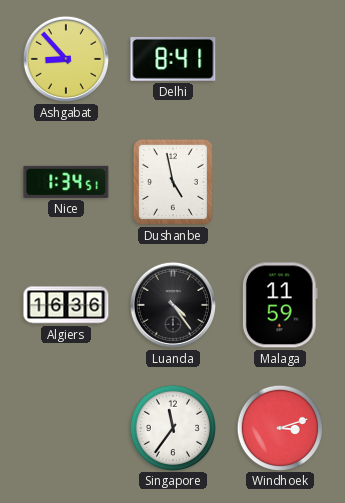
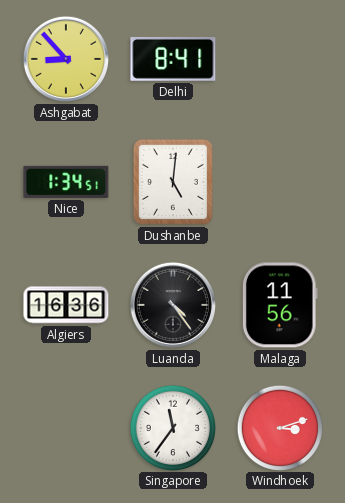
Dushanbe: 4:58 -> 5:01 (173, 182)
Malaga: 11:59 -> 11:56 (280, 305)
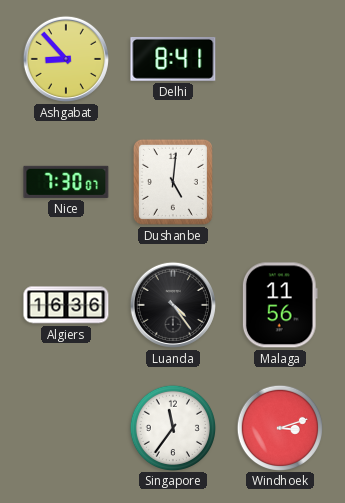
Nice: 1:34 -> 7:30 (66, 182)
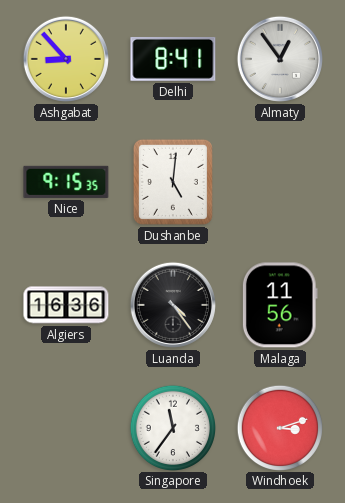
Almaty: none -> 12:54 (280, 59)
Nice: 7:30 -> 9:15 (66, 182)
